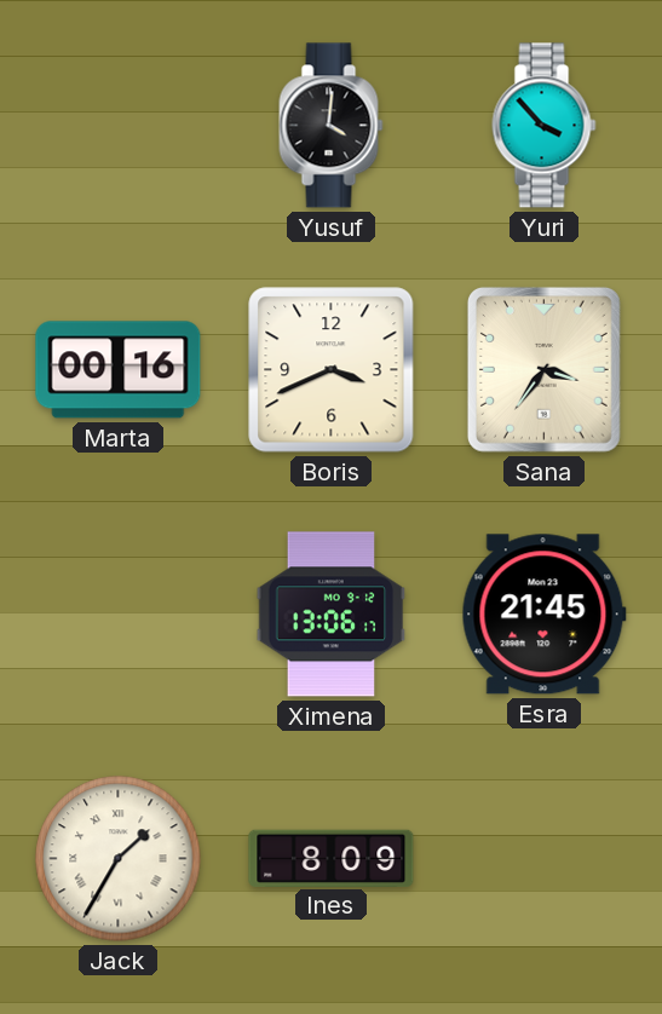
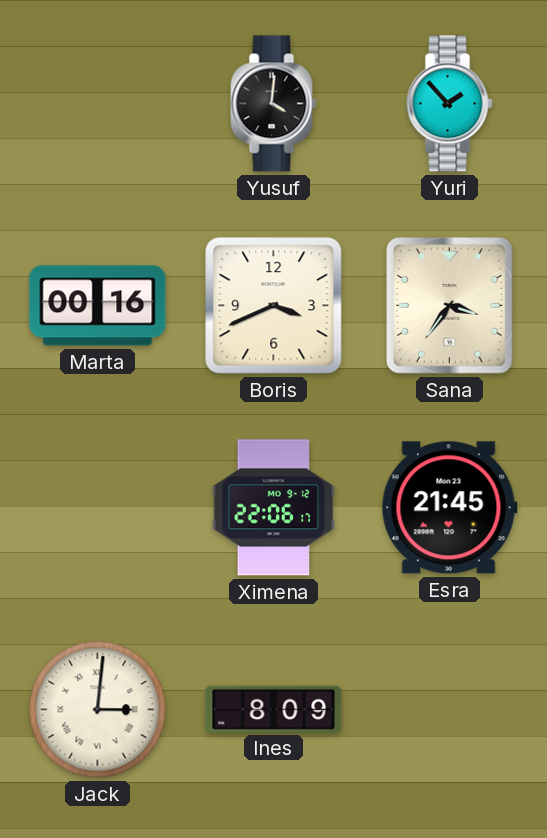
Yuri: 3:53 -> 1:53 (450, 104)
Ximena: 13:06 -> 22:06 (274, 508)
Jack: 1:35 -> 3:01 (98, 710)
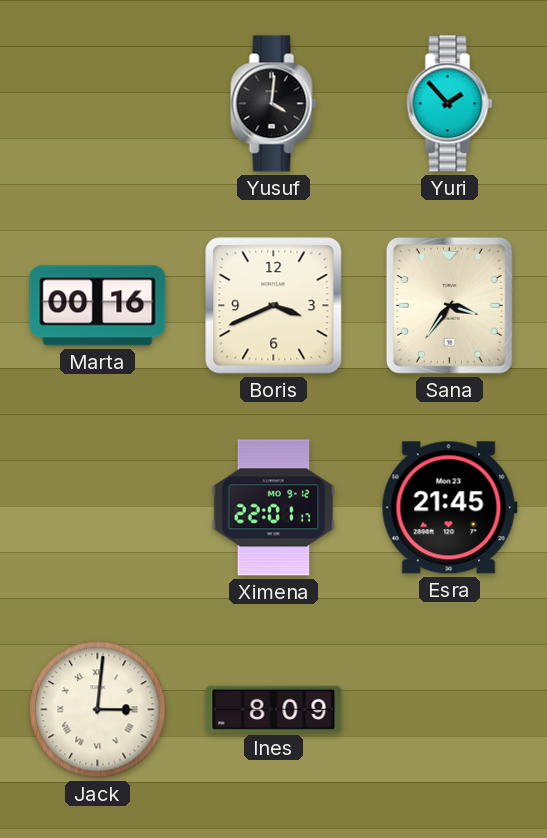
Ximena: 22:06 -> 22:01 (274, 508)
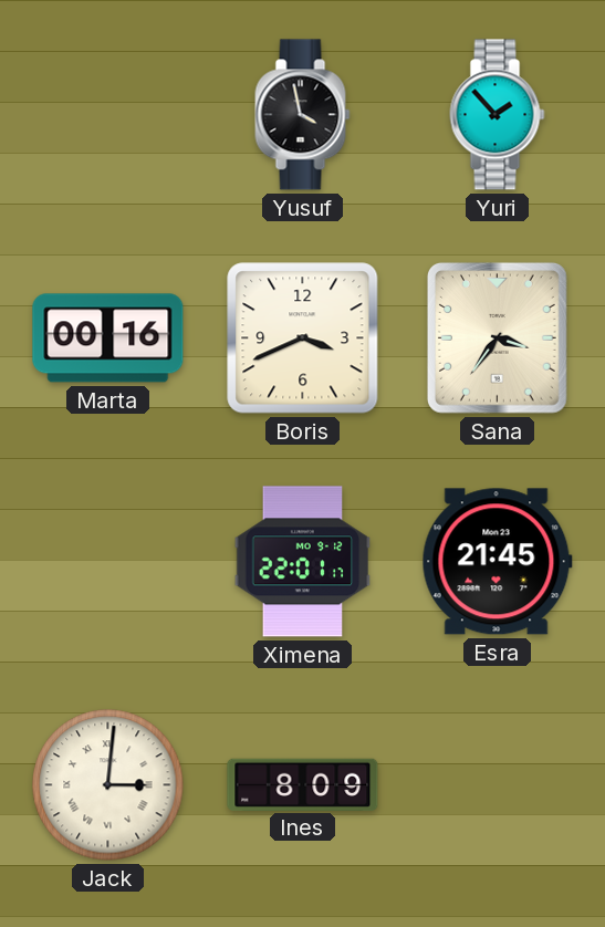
Yusuf: 4:01 -> 3:58 (303, 115)
